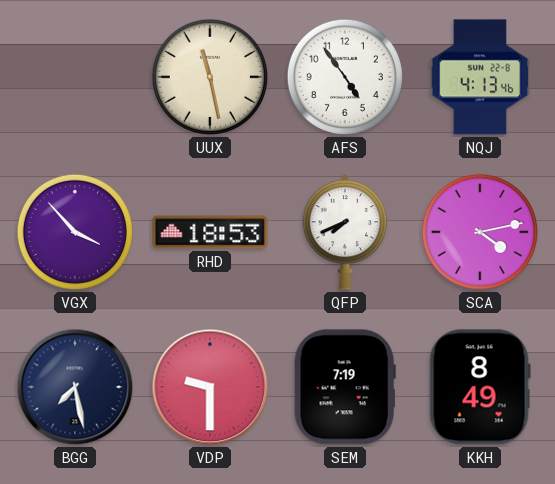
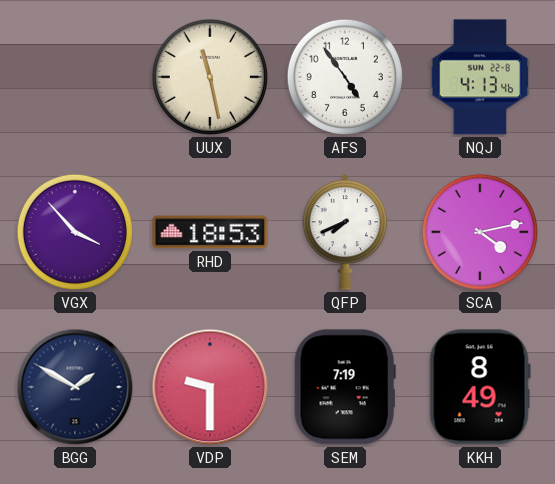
BGG: 7:28 -> 1:50 (75, 387)
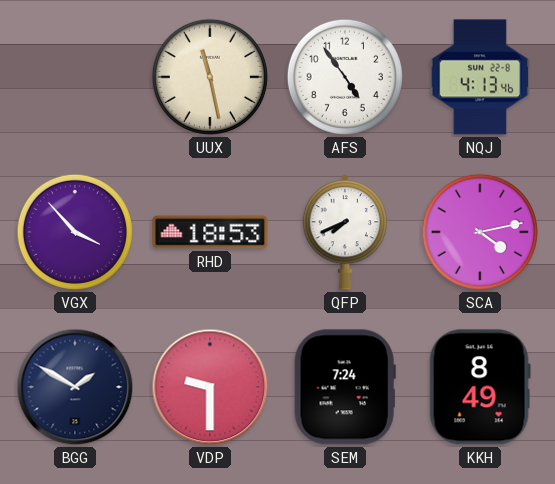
SEM: 7:19 -> 7:24 (345, 387)
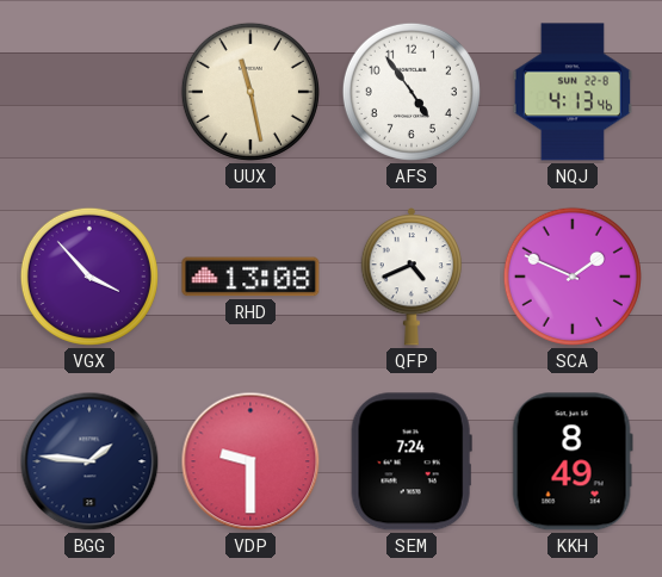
RHD: 18:53 -> 13:08 (250, 277)
QFP: 7:41 -> 4:41 (410, 277)
SCA: 4:13 -> 1:49 (573, 277)
BGG: 1:50 -> 1:46 (89, 461)
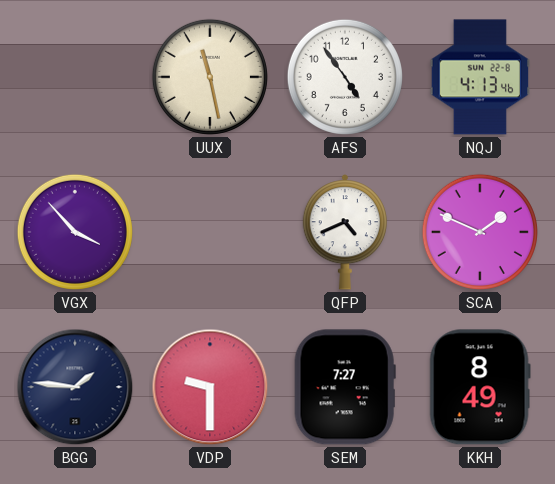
RHD: 13:08 -> none (250, 277)
SEM: 7:24 -> 7:27 (345, 387)
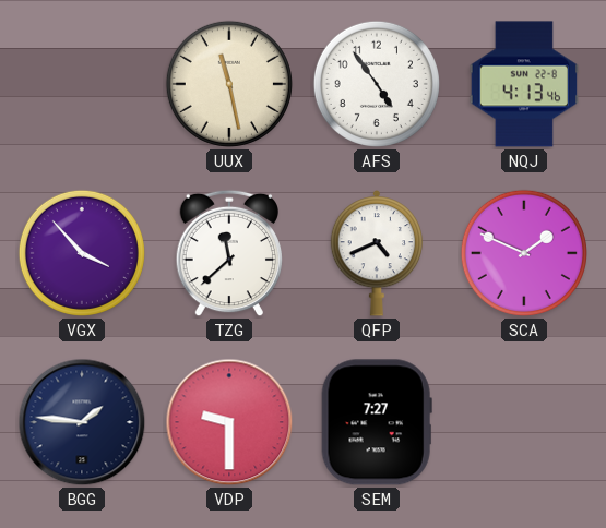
TZG: none -> 11:38 (228, 253)
KKH: 8:49 -> none (480, 387)
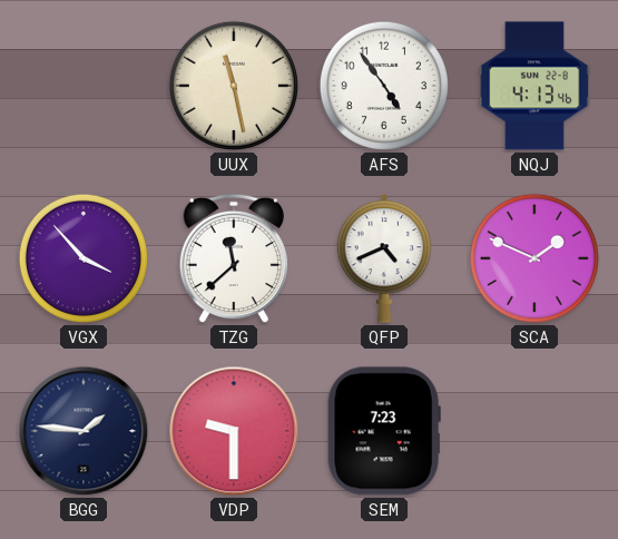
SEM: 7:27 -> 7:23 (384, 431)
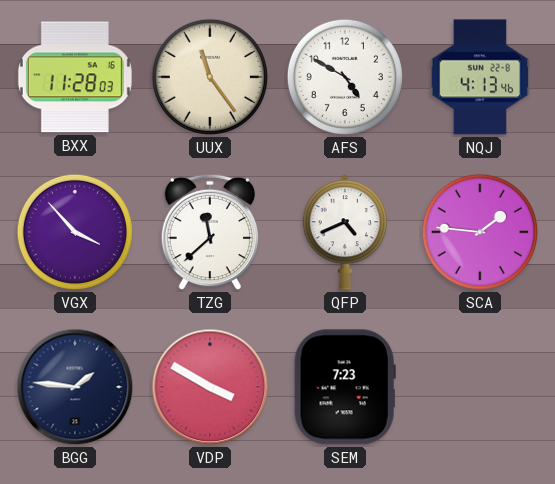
BXX: none -> 11:28 (75, 77)
UUX: 11:28 -> 11:24 (210, 77)
AFS: 4:54 -> 4:50 (345, 77)
SCA: 1:49 -> 1:46 (480, 232)
VDP: 9:30 -> 3:50 (210, 387)
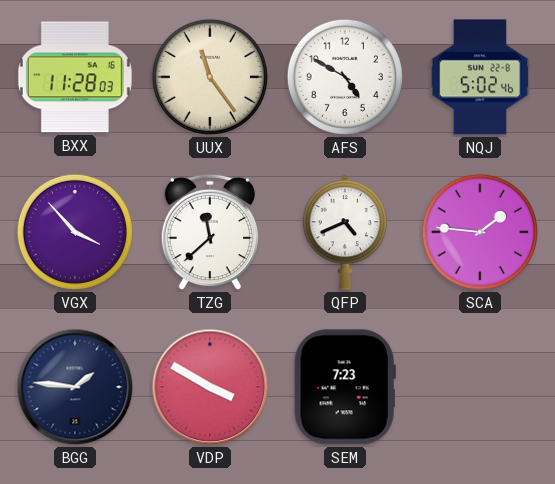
NQJ: 4:13 -> 5:02 (479, 77)
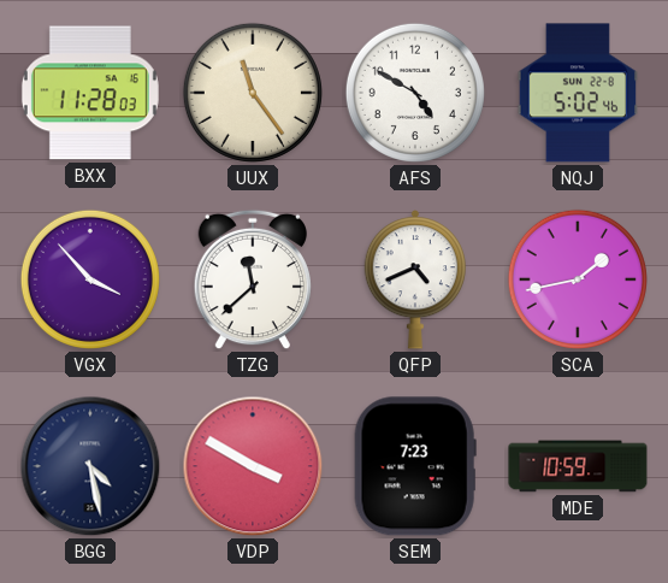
SCA: 1:46 -> 1:43 (578, 279)
BGG: 1:46 -> 4:28 (90, 466)
MDE: none -> 10:59 (578, 466)
